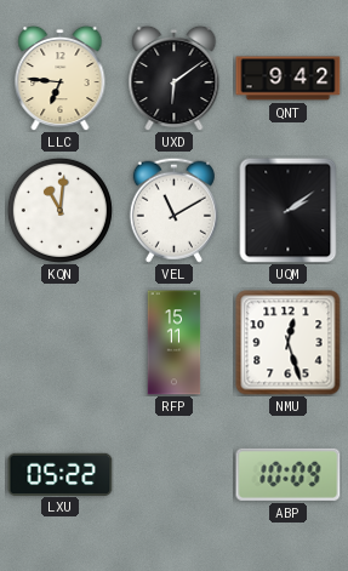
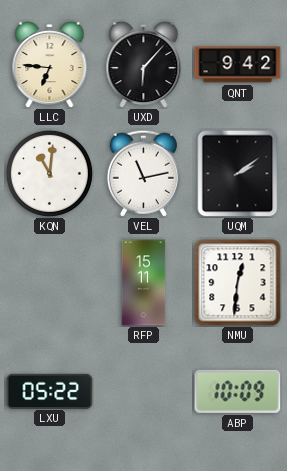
UXD: 6:09 -> 6:07 (144, 64)
VEL: 11:10 -> 11:13 (143, 173)
NMU: 12:27 -> 12:31 (238, 283)
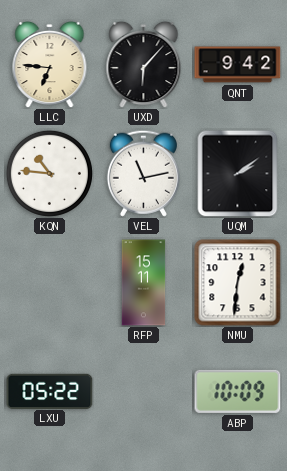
KQN: 11:01 -> 10:46 (49, 173)
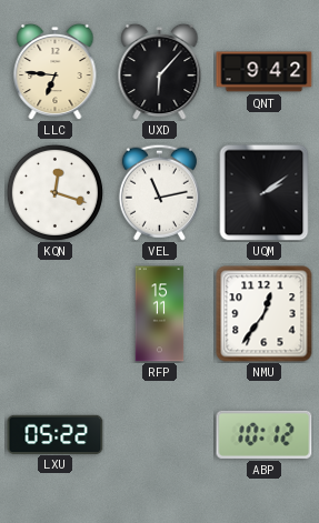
KQN: 10:46 -> 12:18 (54, 192)
NMU: 12:31 -> 12:36 (265, 314)
ABP: 10:09 -> 10:12 (265, 434)
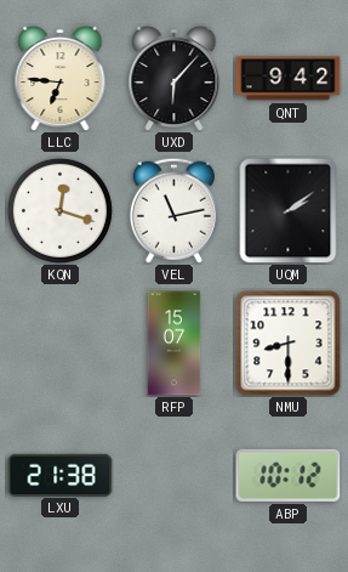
RFP: 15:11 -> 15:07 (175, 344)
NMU: 12:36 -> 8:30 (289, 344)
LXU: 05:22 -> 21:38 (61, 475)
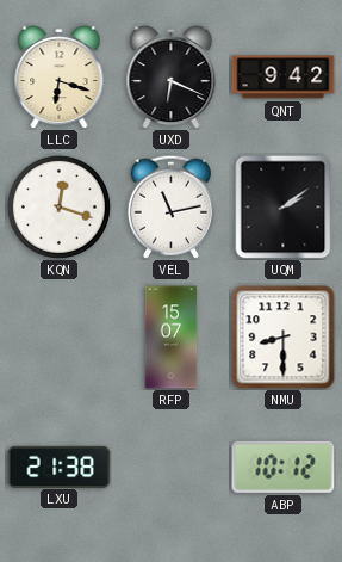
LLC: 6:46 -> 6:18 (60, 76)
UXD: 6:07 -> 6:19 (172, 76)
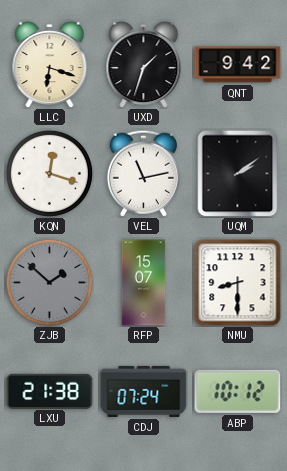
UXD: 6:19 -> 1:33 (144, 64)
ZJB: none -> 1:52 (49, 282)
CDJ: none -> 07:24 (144, 391)
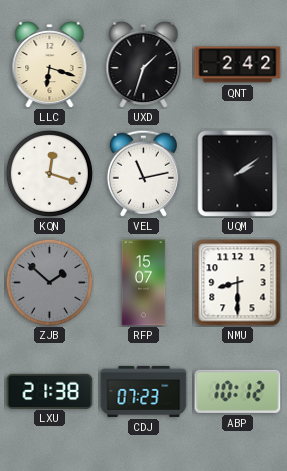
QNT: 9:42 -> 2:42 (238, 65)
CDJ: 07:24 -> 07:23 (144, 391)
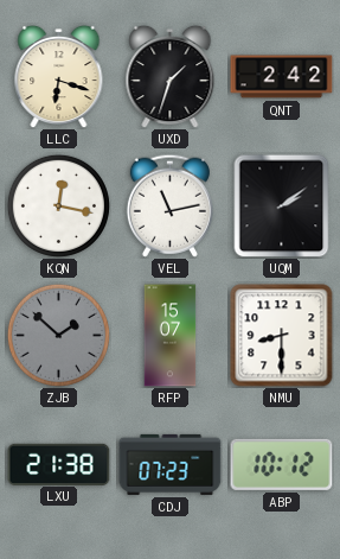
KQN: 12:18 -> 12:17 (58, 205)
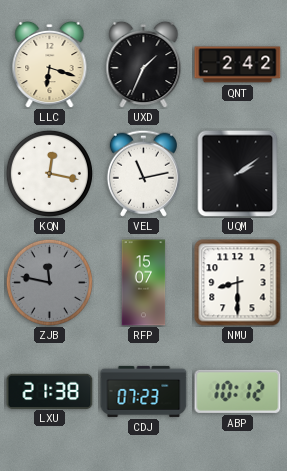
UXD: 1:33 -> 1:34 (144, 64)
ZJB: 1:52 -> 11:47 (49, 282)
